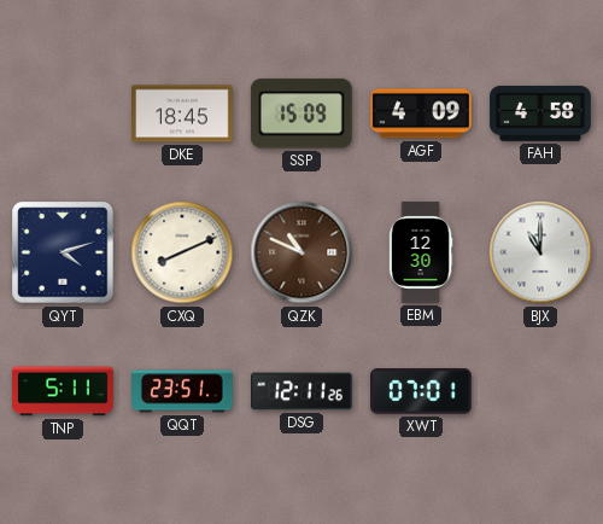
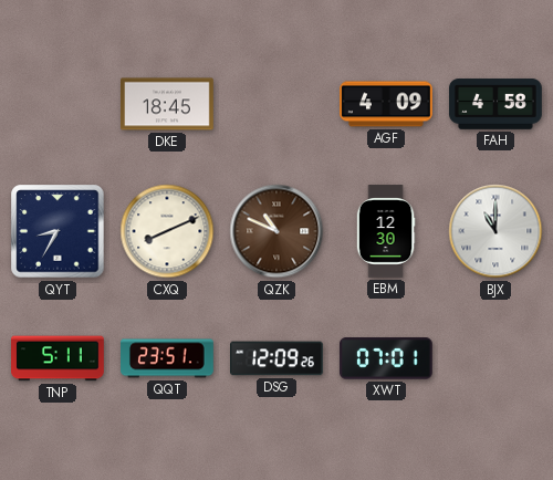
SSP: 15:09 -> none (301, 113)
QYT: 4:12 -> 8:35 (58, 231)
DSG: 12:11 -> 12:09 (278, 358)
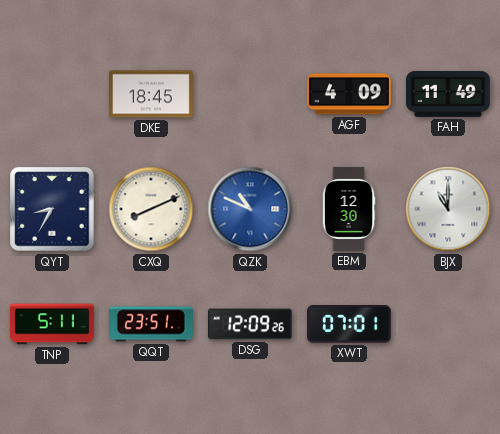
FAH: 4:58 -> 11:49 (448, 94)
QZK dial: brown -> blue (250, 209)
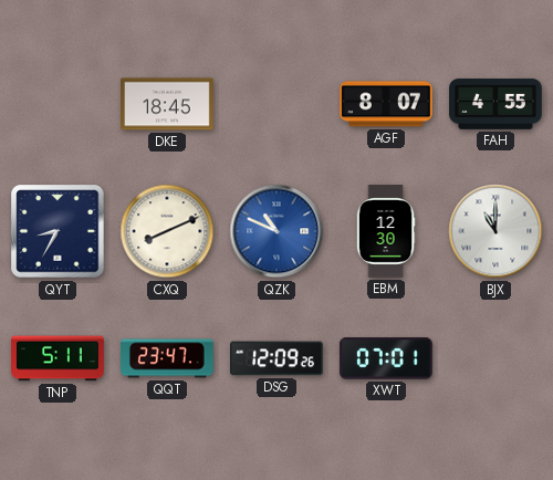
AGF: 4:09 -> 8:07 (386, 104)
FAH: 11:49 -> 4:55 (495, 104)
QQT: 23:51 -> 23:47 (168, 358)
